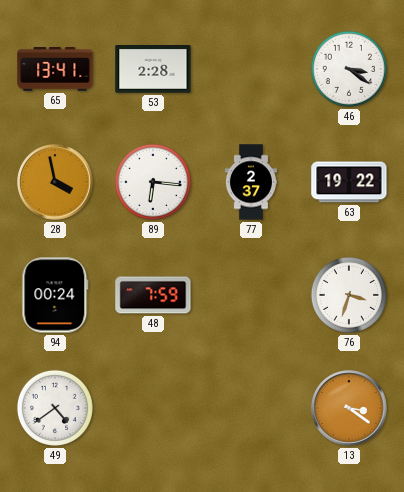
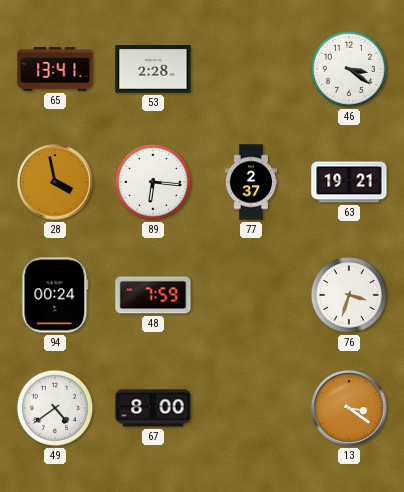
63: 19:22 -> 19:21 (349, 182)
67: none -> 8:00 (153, 408)
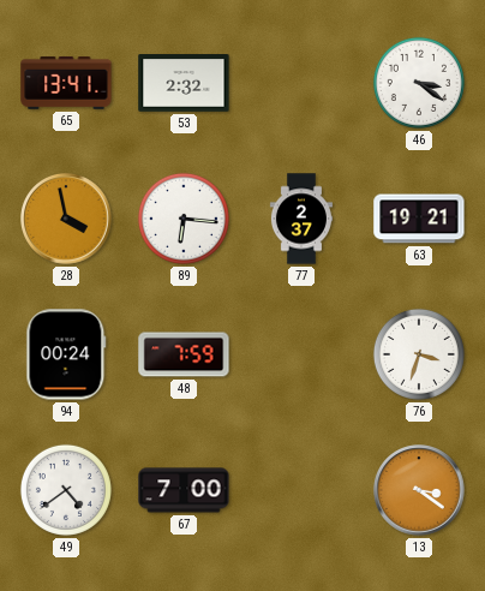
53: 2:28 -> 2:32 (184, 83)
67: 8:00 -> 7:00 (184, 490)
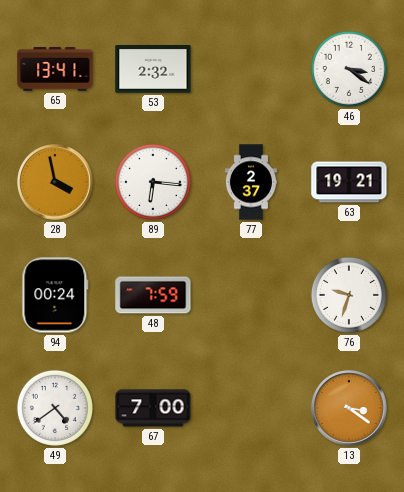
76: 3:33 -> 9:33 (349, 295)
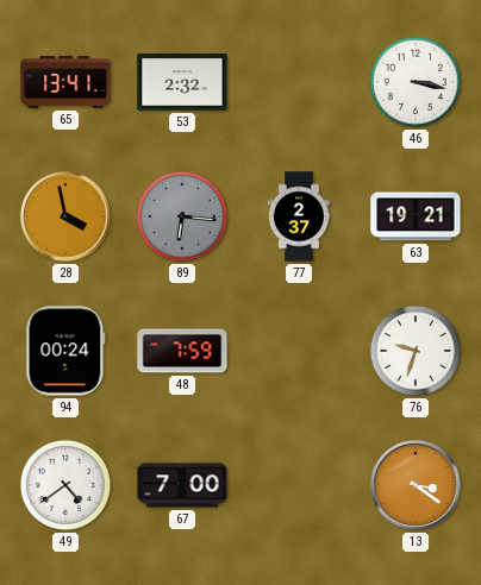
46: 3:21 -> 3:17 (416, 82)
89 dial: white -> grey (182, 216)
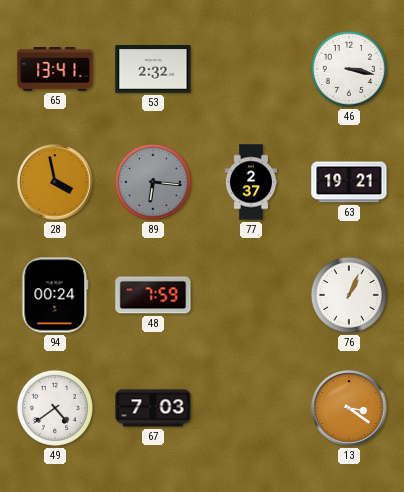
76: 9:33 -> 1:04 (349, 295)
67: 7:00 -> 7:03 (153, 408)
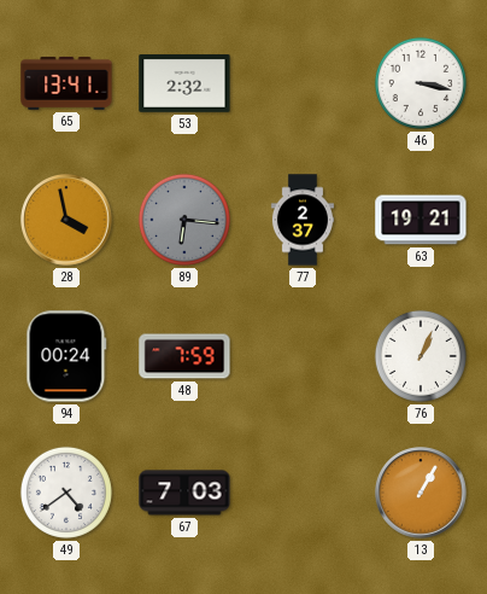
13: 3:21 -> 1:05 (421, 493)
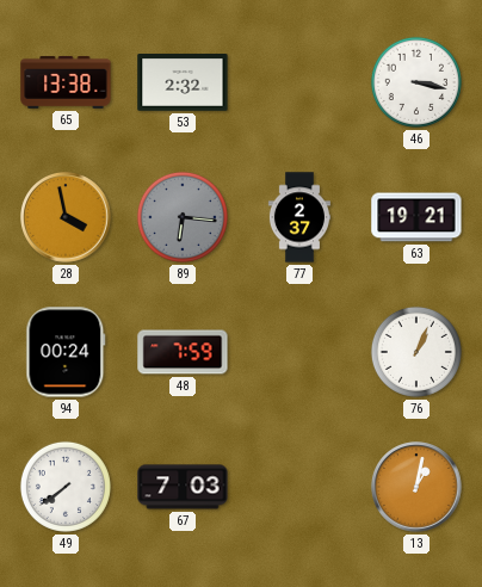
65: 13:41 -> 13:38 (66, 82)
49: 4:39 -> 7:39 (66, 487)
13: 1:05 -> 1:02 (416, 487)
